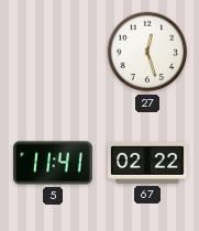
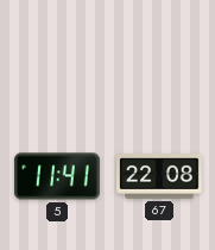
27: 12:27 -> none (147, 52)
67: 02:22 -> 22:08 (160, 177)
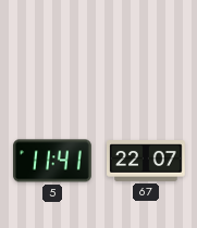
67: 22:08 -> 22:07 (147, 162)
